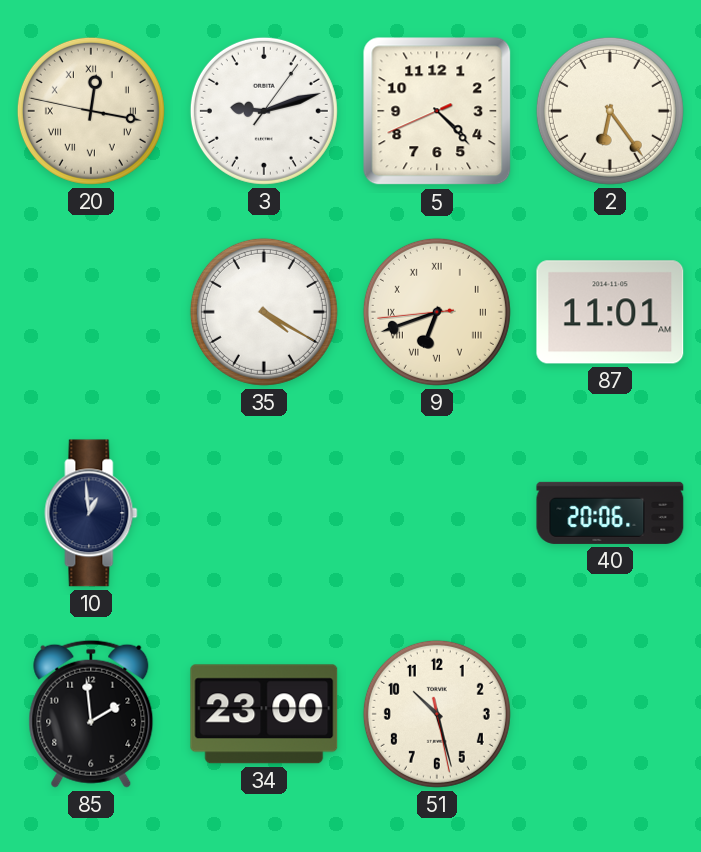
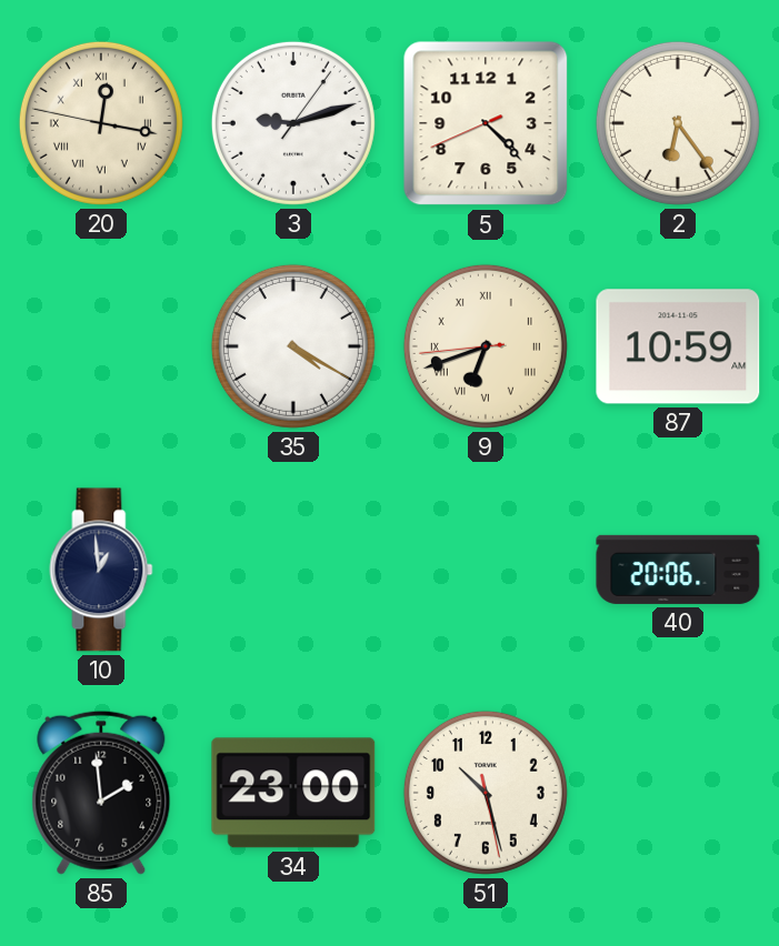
87: 11:01 -> 10:59 (678, 346)
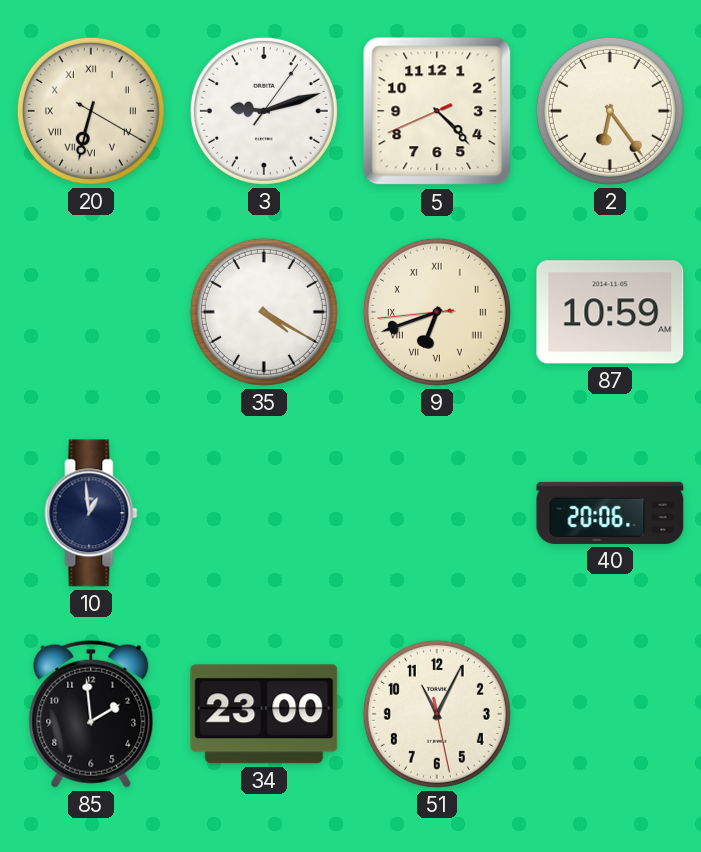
20: 12:16 -> 6:32 (91, 111)
51: 10:27 -> 11:04 (437, 714)
